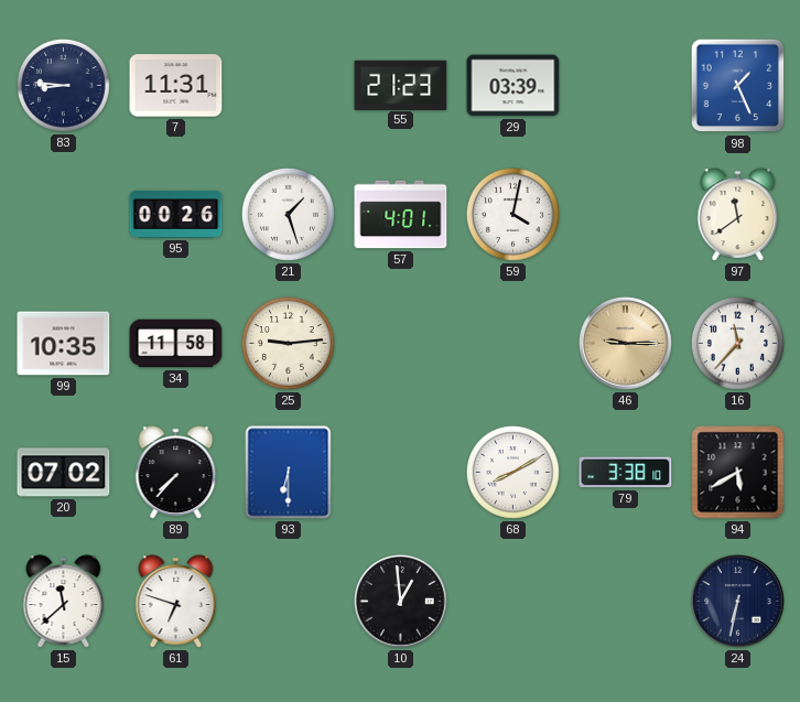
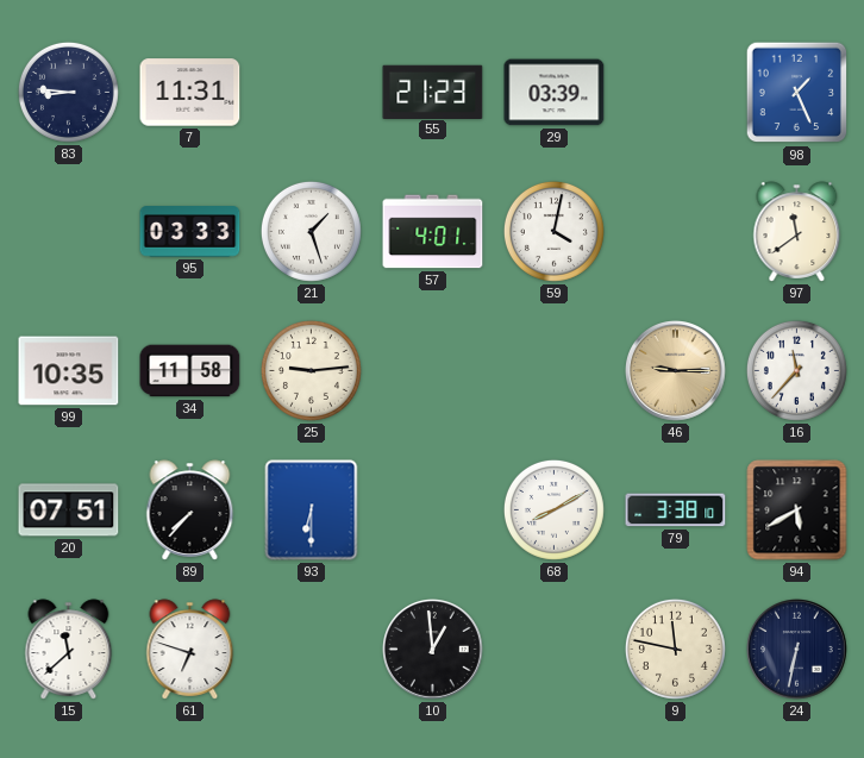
95: 00:26 -> 03:33 (190, 232)
20: 07:02 -> 07:51 (69, 510)
9: none -> 11:47 (675, 649)
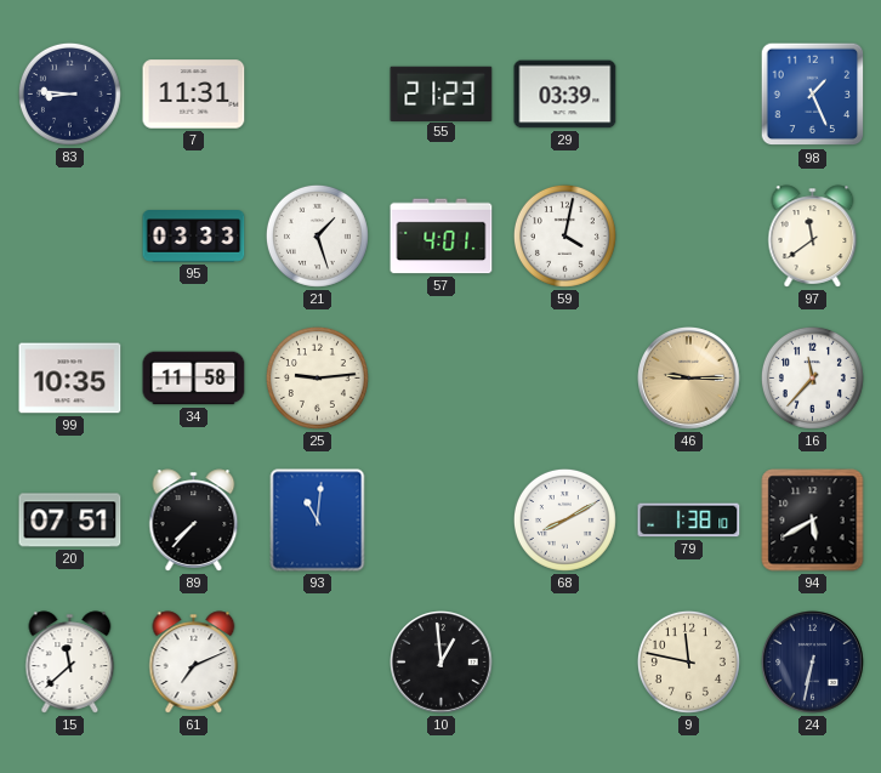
93: 6:30 -> 11:01 (318, 521)
79: 3:38 -> 1:38 (689, 521)
61: 6:48 -> 7:11 (194, 663)
